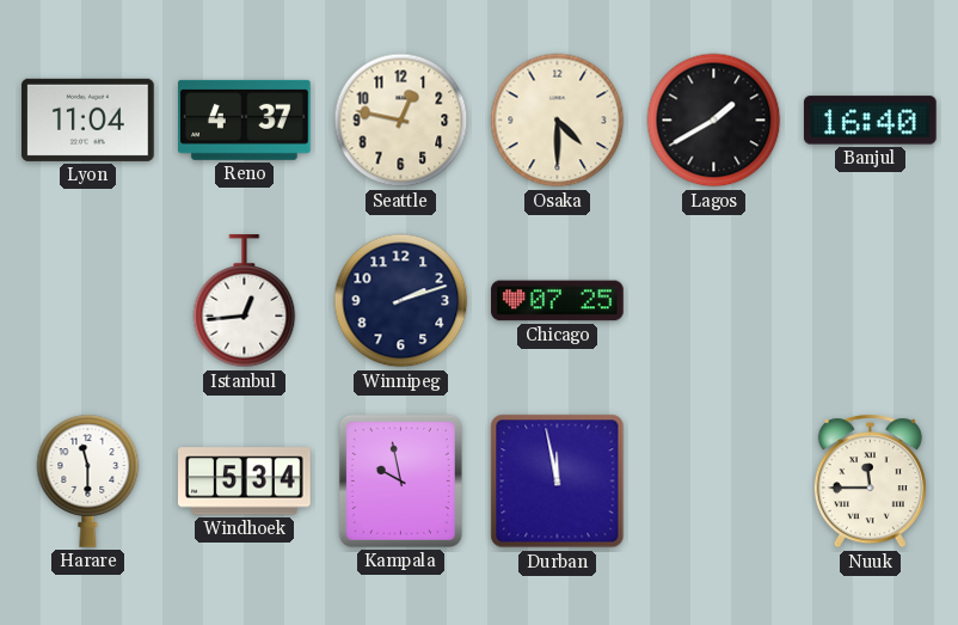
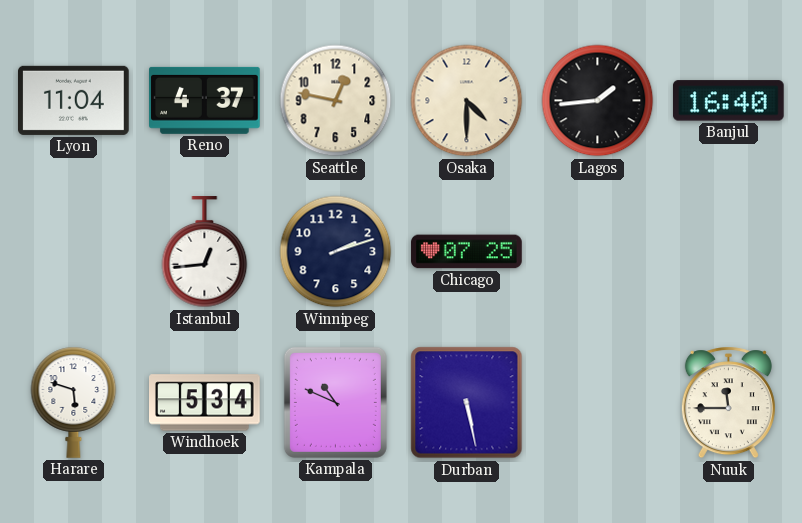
Lagos: 1:40 -> 1:44 (598, 101)
Harare: 11:30 -> 5:48 (74, 402)
Kampala: 9:58 -> 10:49 (335, 402)
Durban: 11:58 -> 5:28 (467, 403)
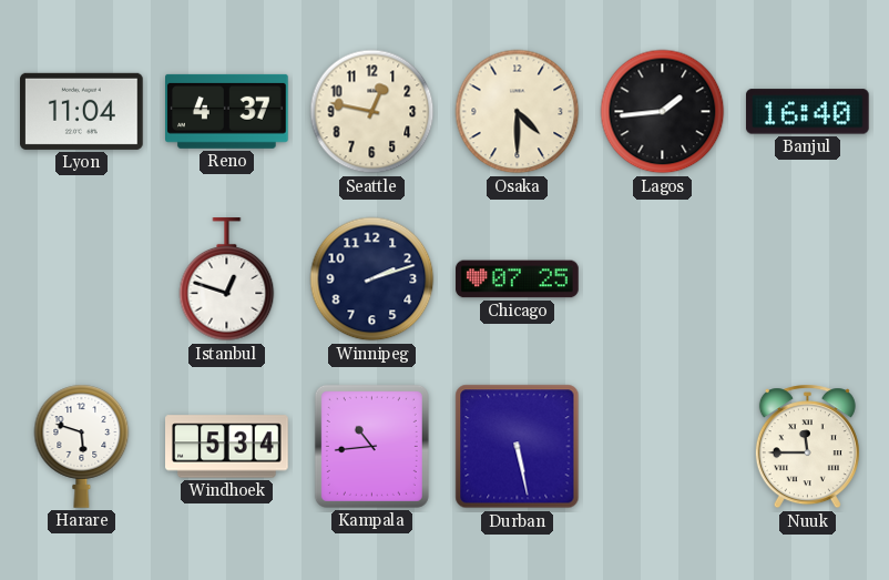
Istanbul: 12:44 -> 12:48 (227, 279)
Kampala: 10:49 -> 10:44 (371, 446)
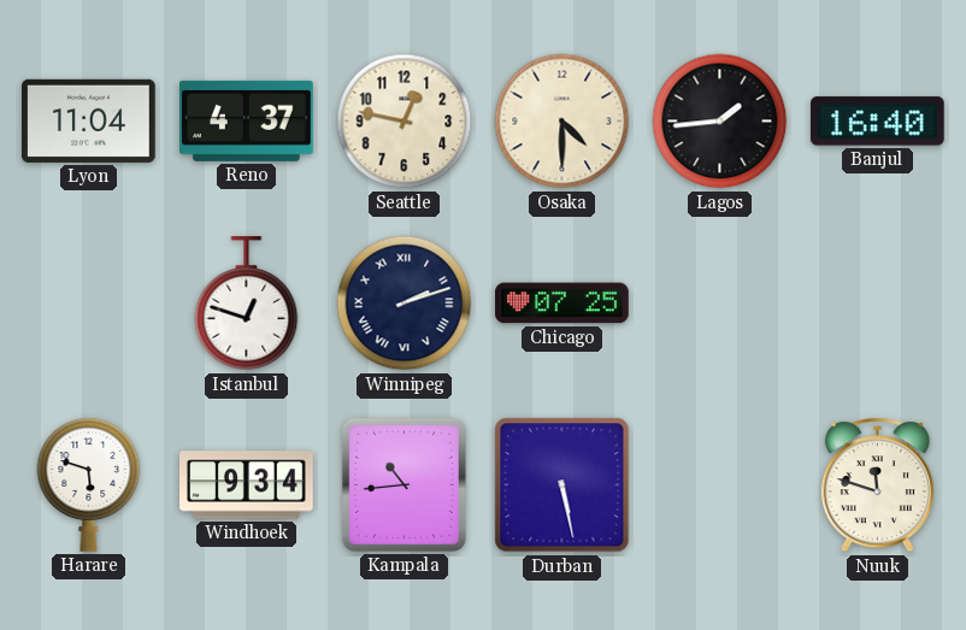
Winnipeg numerals: Arabic -> Roman (405, 304)
Windhoek: 5:34 -> 9:34 (247, 485)
Nuuk: 11:45 -> 11:48 (877, 485)
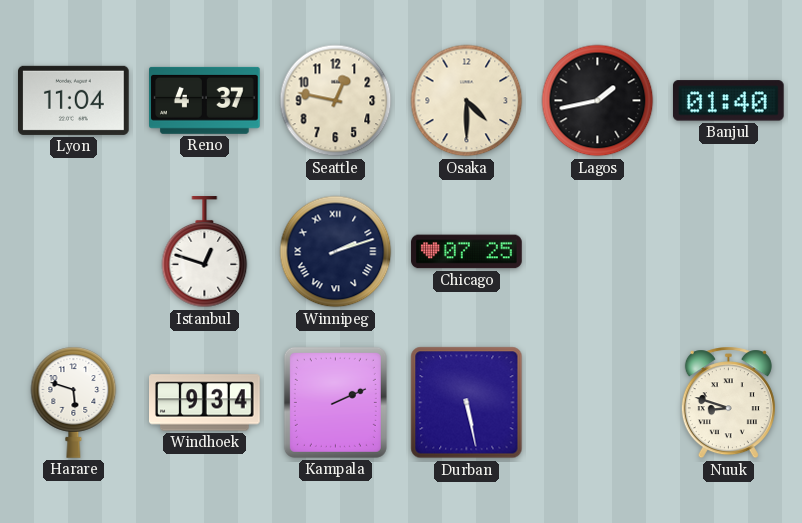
Lagos: 1:44 -> 1:43 (598, 101)
Banjul: 16:40 -> 01:40 (728, 101)
Kampala: 10:44 -> 2:11 (335, 402)
Nuuk: 11:48 -> 8:48 (728, 403)
